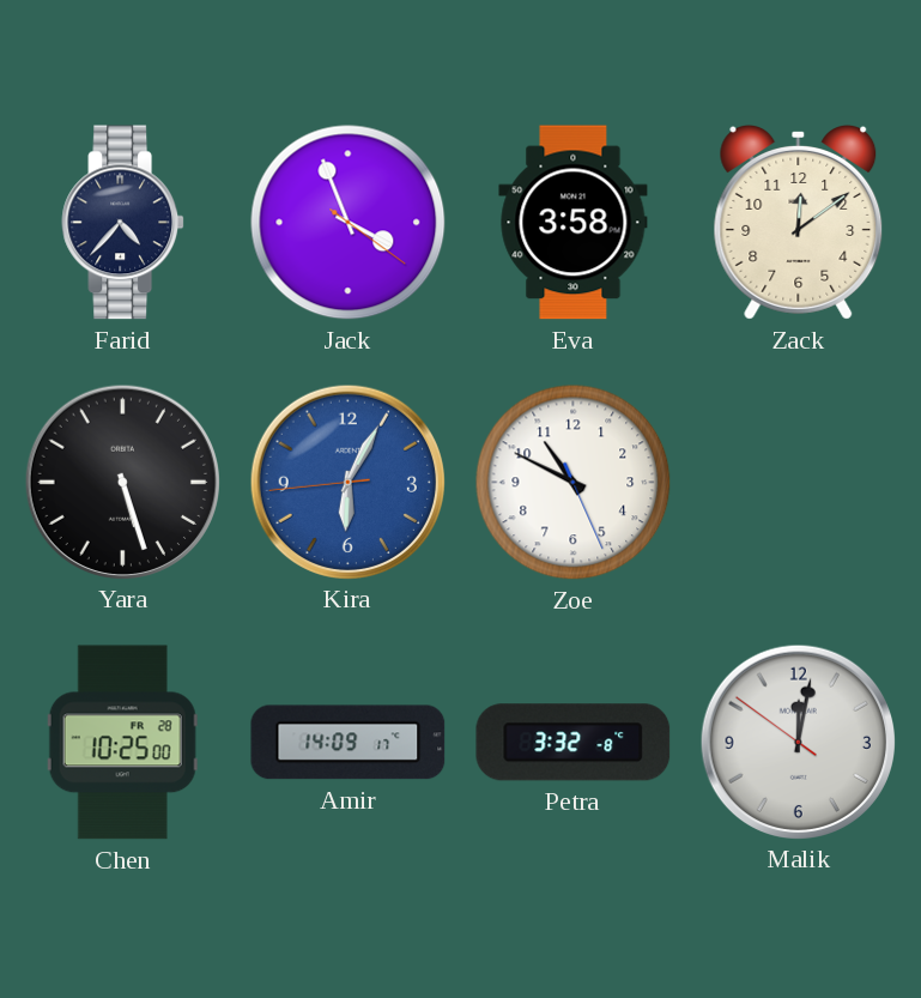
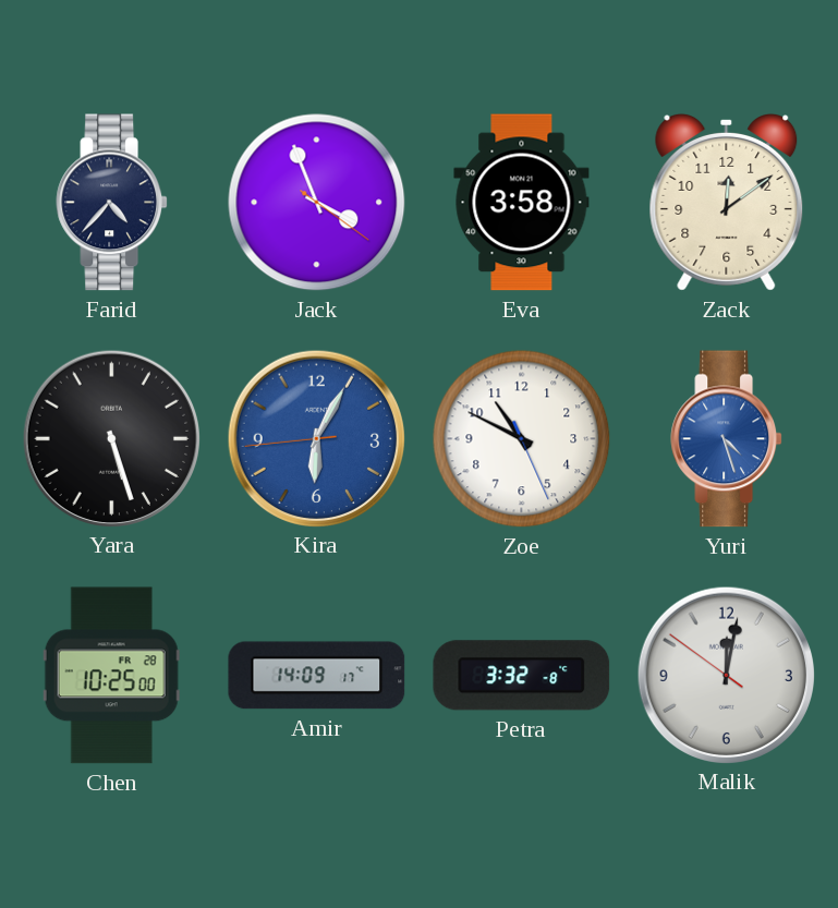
Yuri: none -> 4:27 (727, 439)
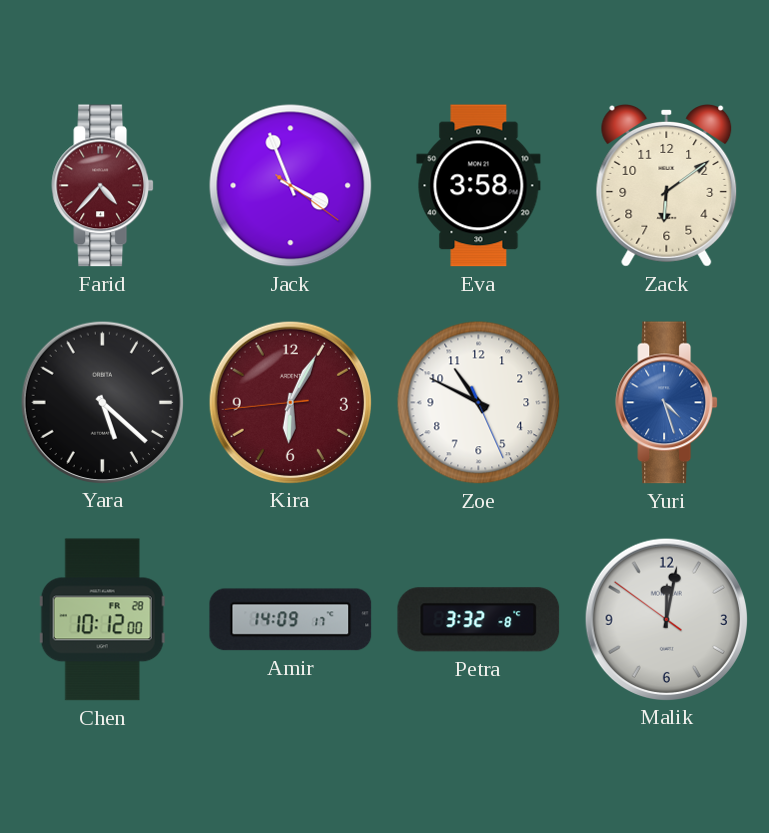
Farid dial: navy -> burgundy (103, 186)
Zack: 12:09 -> 6:09 (667, 186)
Yara: 5:27 -> 5:22 (102, 402)
Kira dial: blue -> burgundy (290, 402)
Chen: 10:25 -> 10:12 (102, 620)
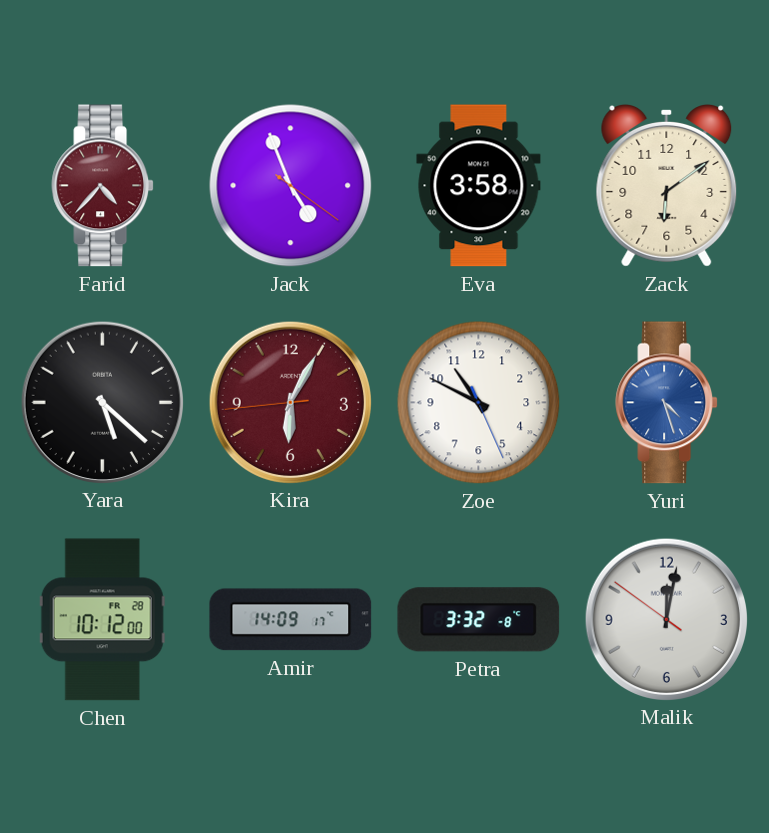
Jack: 3:56 -> 4:56 (291, 186)
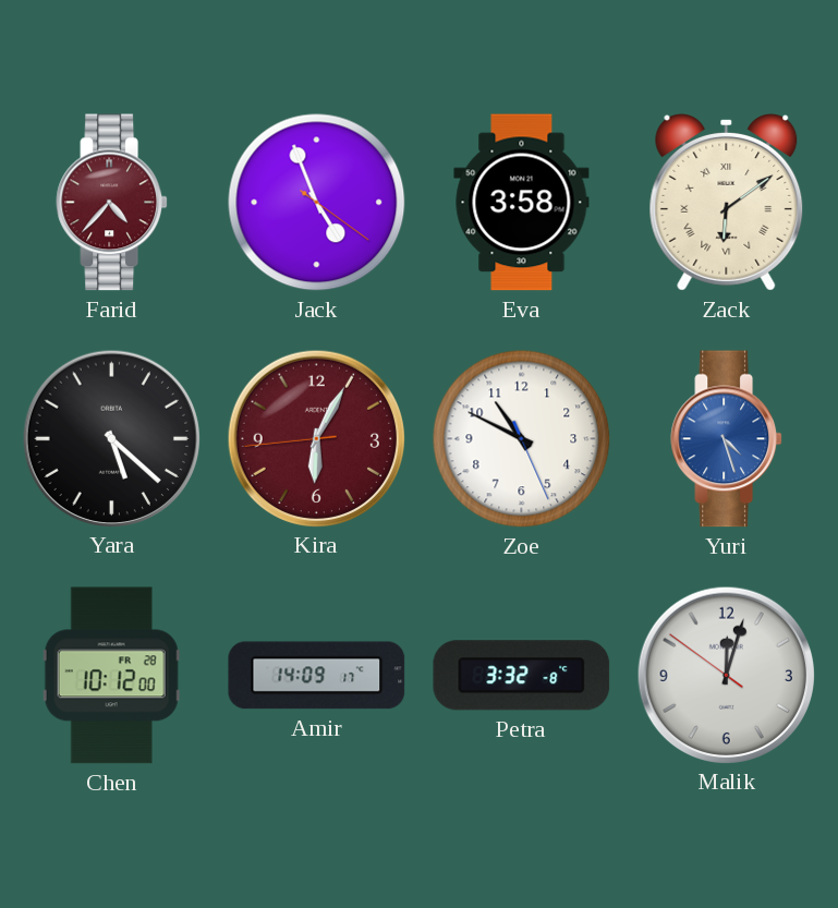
Zack numerals: Arabic -> Roman (727, 203)
Malik: 12:01 -> 12:02 (726, 675)
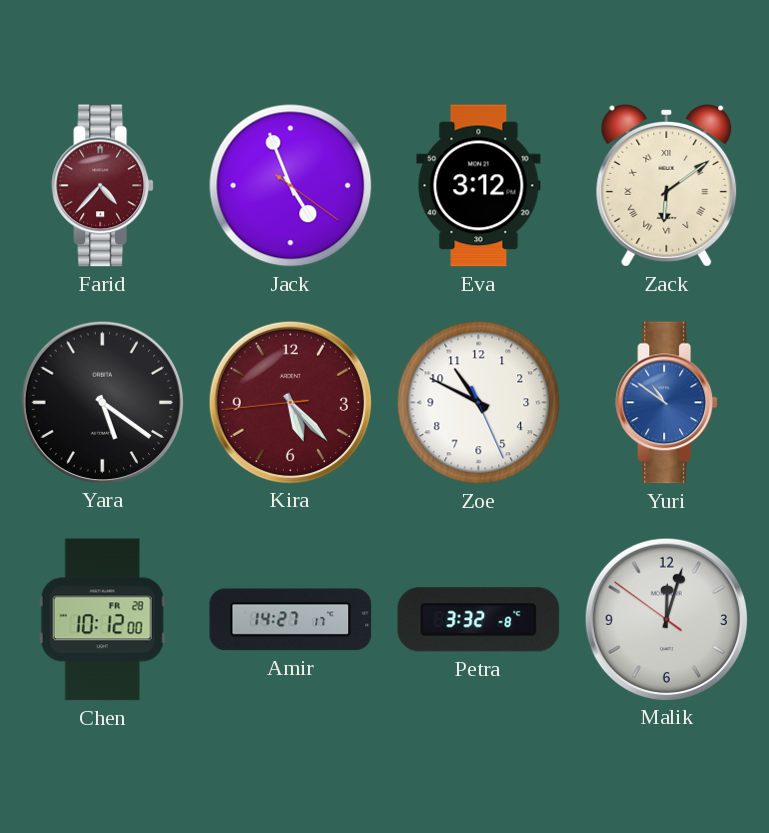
Eva: 3:58 -> 3:12 (479, 186)
Yara: 5:22 -> 5:21 (102, 402)
Kira: 6:04 -> 5:22 (290, 402)
Yuri: 4:27 -> 10:51 (667, 403)
Amir: 14:09 -> 14:27 (291, 620)
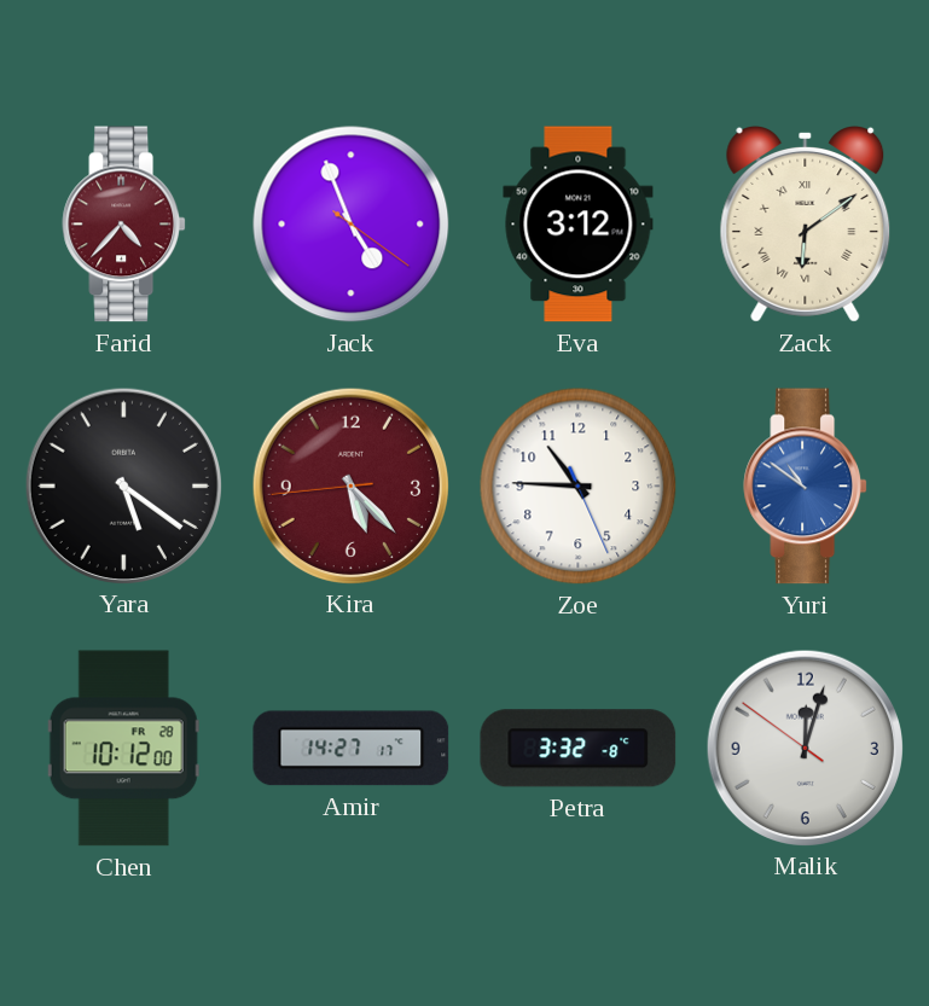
Zoe: 10:49 -> 10:45 (579, 487)
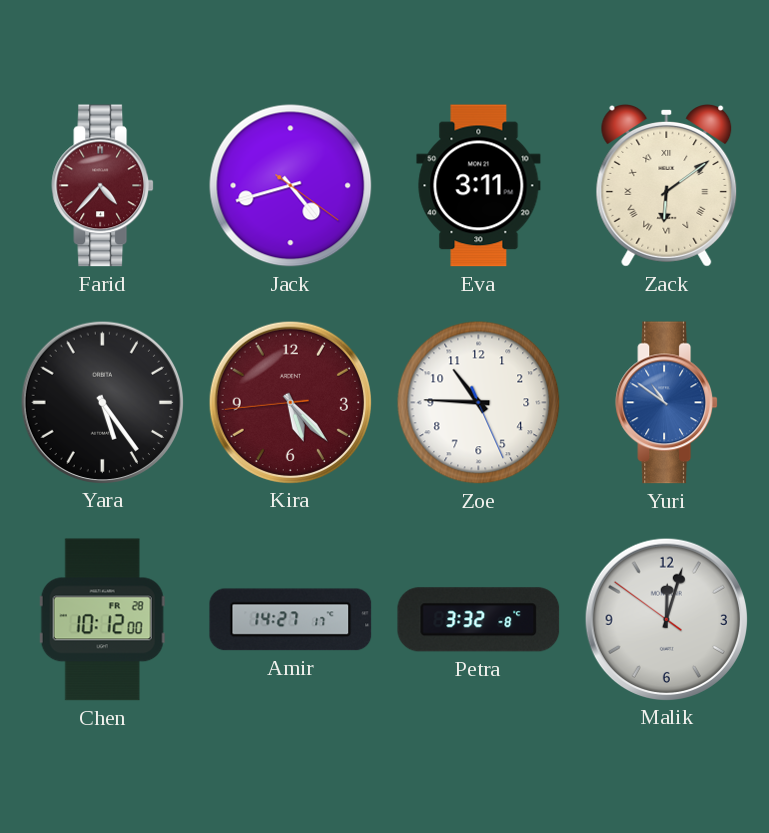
Jack: 4:56 -> 4:42 (291, 186)
Eva: 3:12 -> 3:11 (479, 186)
Yara: 5:21 -> 5:24 (102, 402)
